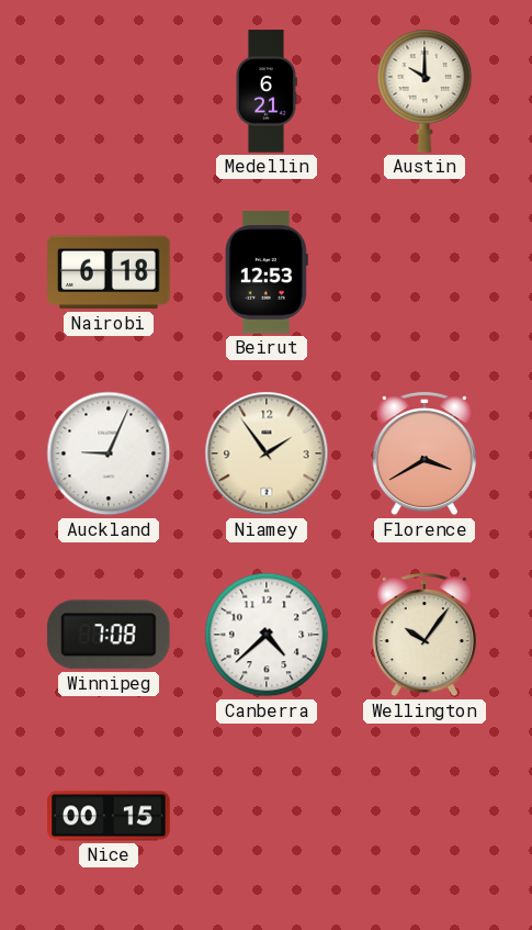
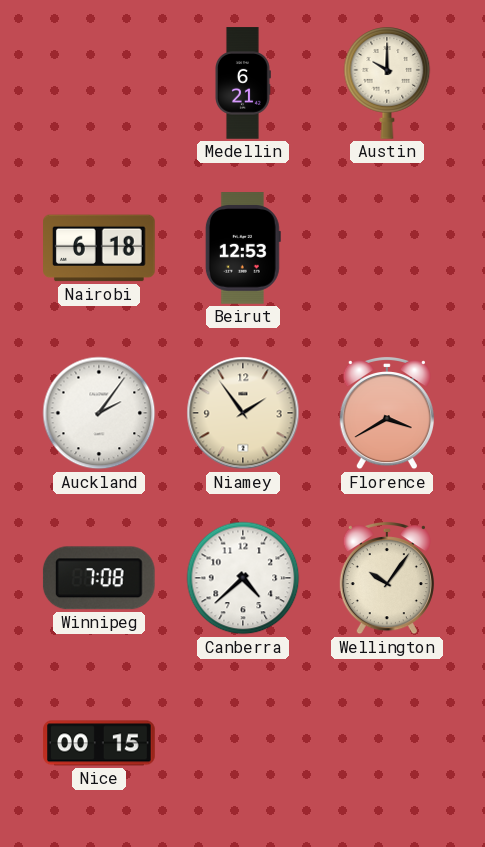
Auckland: 9:04 -> 2:06 (99, 413)
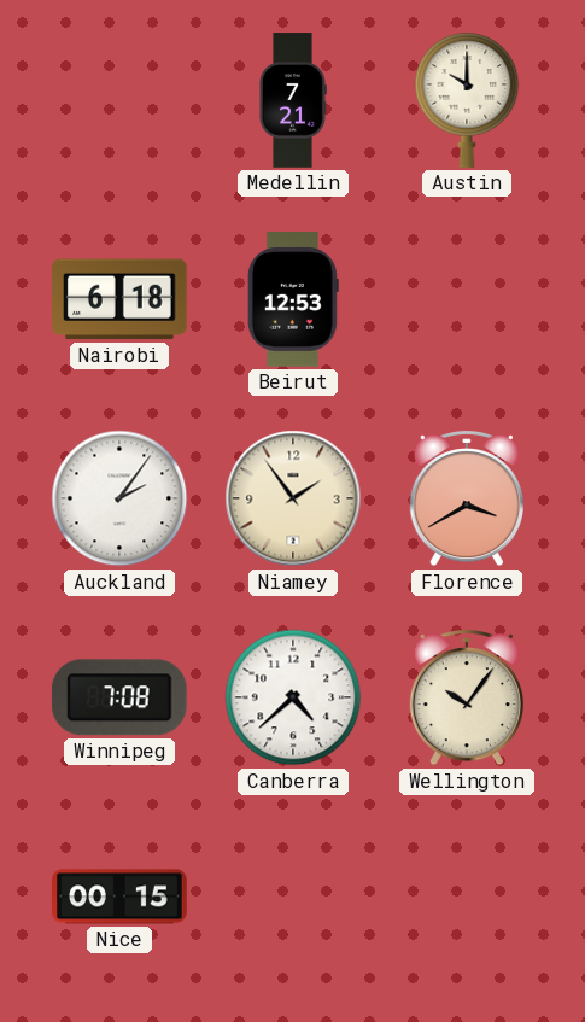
Medellin: 6:21 -> 7:21 (293, 100)
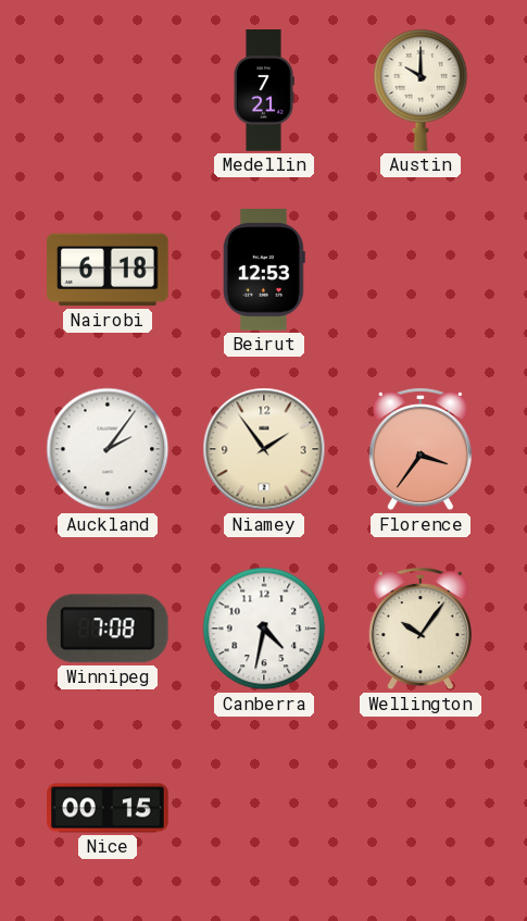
Florence: 3:40 -> 3:36 (421, 449)
Canberra: 4:38 -> 4:32 (264, 628)
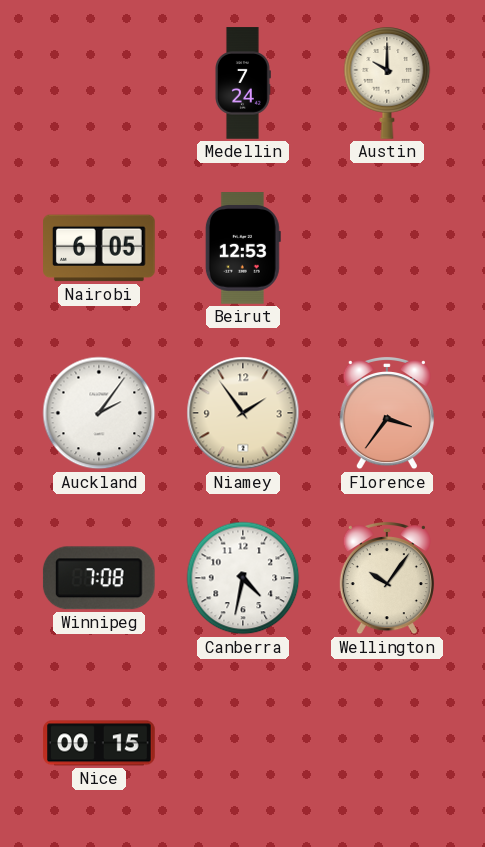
Medellin: 7:21 -> 7:24 (243, 83)
Nairobi: 6:18 -> 6:05 (100, 248)
